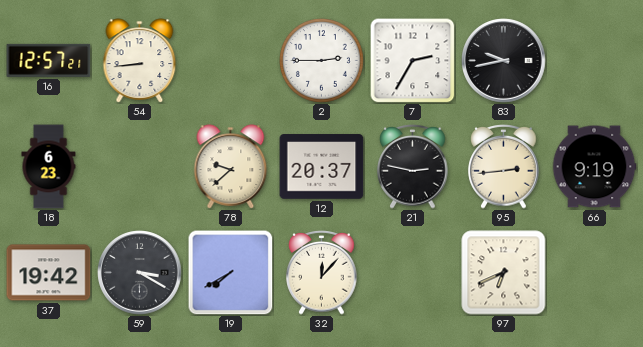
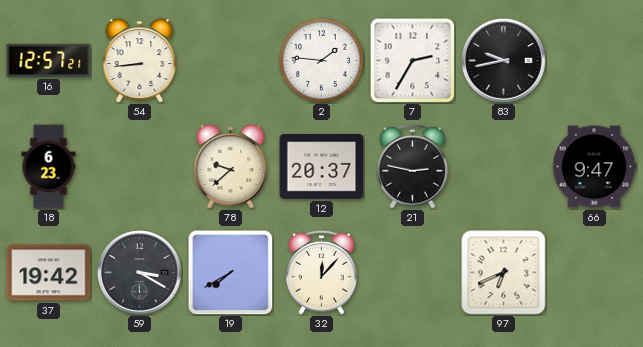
2: 2:45 -> 1:46 (322, 61)
95: 2:44 -> none (504, 167)
66: 9:19 -> 9:47 (594, 167)
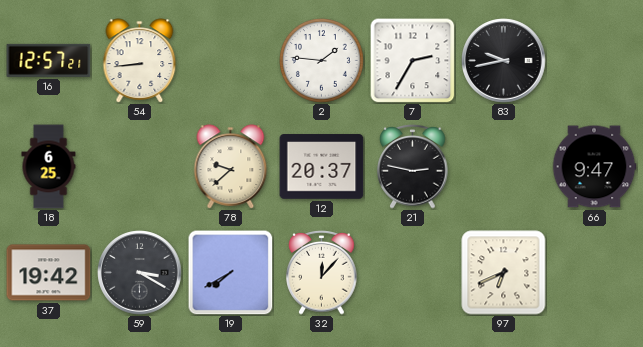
18: 6:23 -> 6:25 (49, 167)
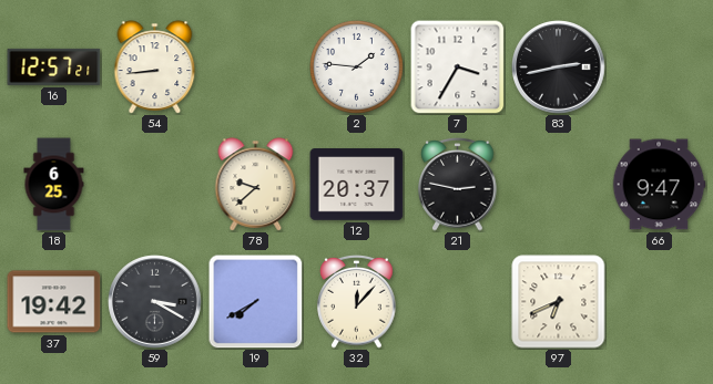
7: 2:35 -> 3:35 (458, 68)
83: 9:43 -> 2:43 (559, 68)
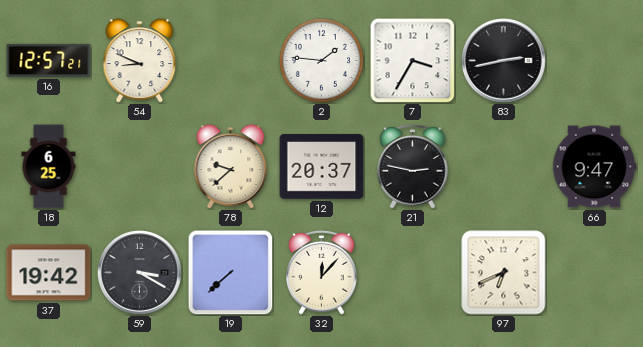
54: 8:44 -> 8:49 (140, 61)
19: 7:40 -> 7:38 (231, 273)
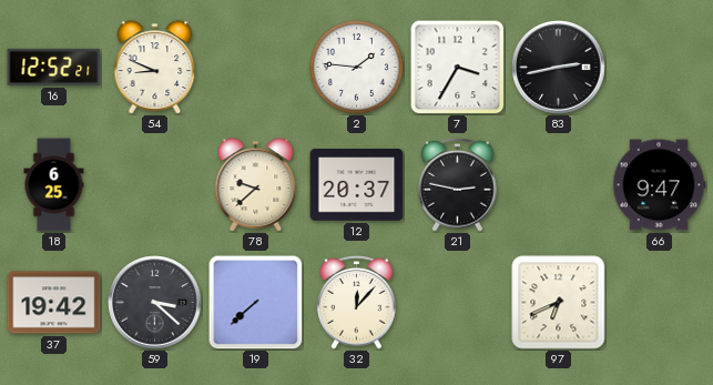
16: 12:57 -> 12:52 (54, 67)
59: 3:20 -> 3:22 (155, 303)
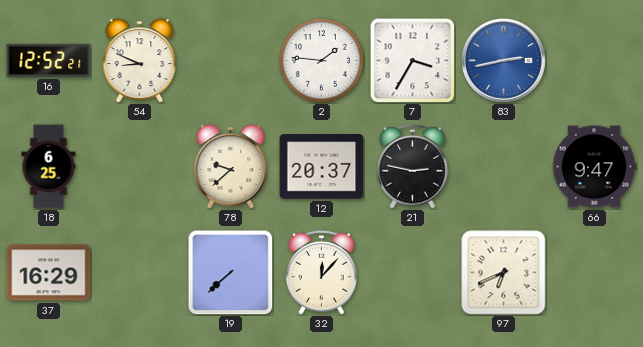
83 dial: black -> blue (504, 61)
37: 19:42 -> 16:29 (49, 273)
59: 3:22 -> none (155, 303)
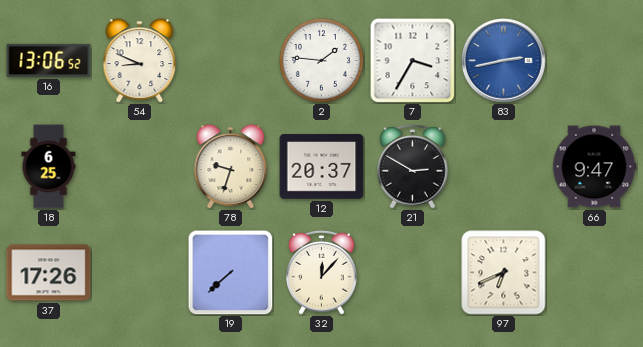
16: 12:52 -> 13:06 (49, 60)
78: 9:38 -> 9:33 (231, 167)
21: 2:47 -> 2:50 (413, 167)
37: 16:29 -> 17:26 (49, 273)
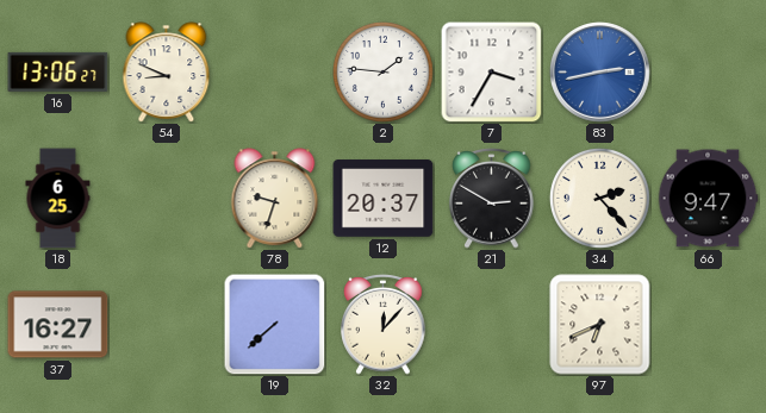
16: 13:06:52 -> 13:06:27 (58, 71)
34: none -> 2:23 (600, 199)
37: 17:26 -> 16:27 (58, 325)
